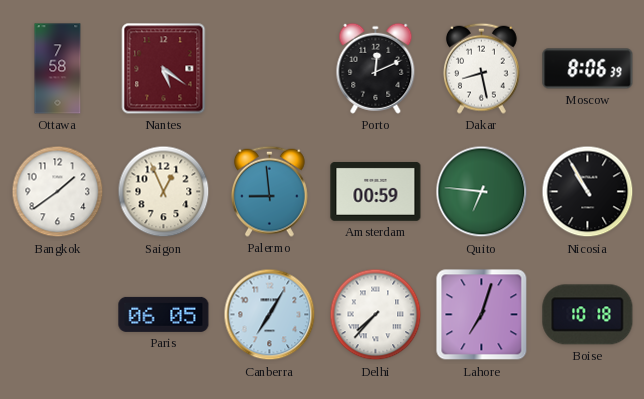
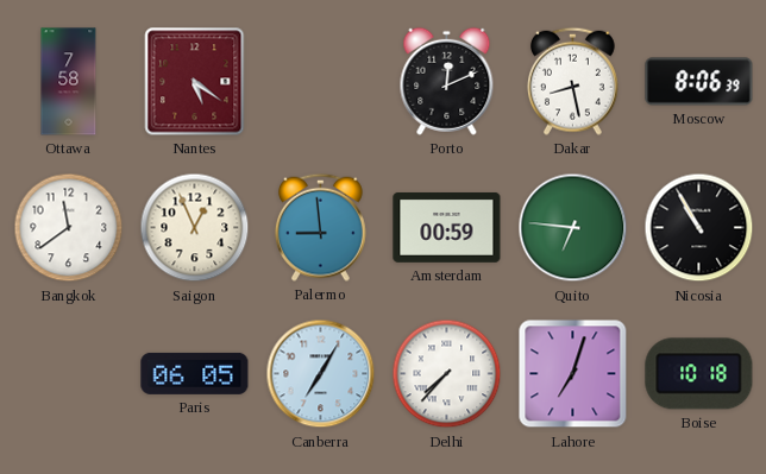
Bangkok: 1:39 -> 11:39 (69, 228)
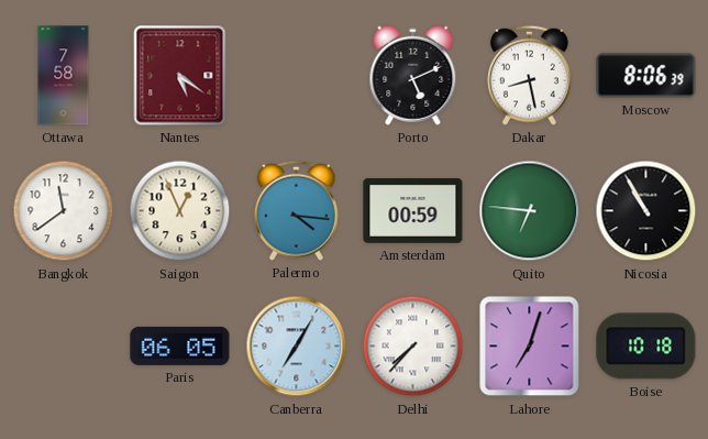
Porto: 12:11 -> 5:11 (413, 75)
Palermo: 8:59 -> 4:16 (296, 210)
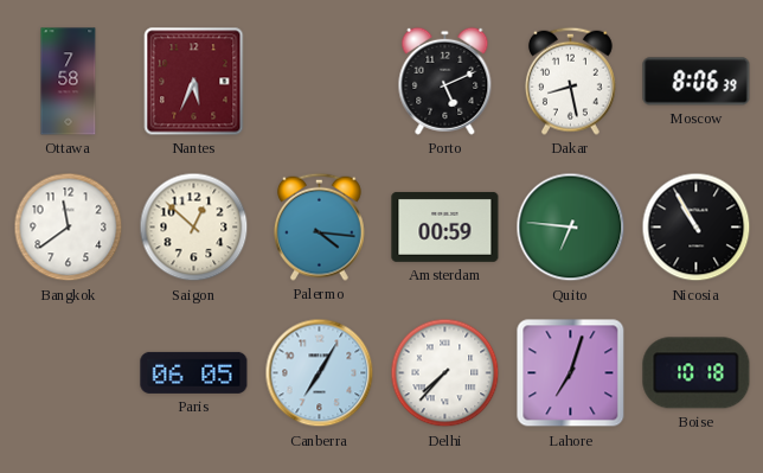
Nantes: 5:21 -> 5:34 (194, 82)
Saigon: 12:56 -> 12:52 (194, 228)
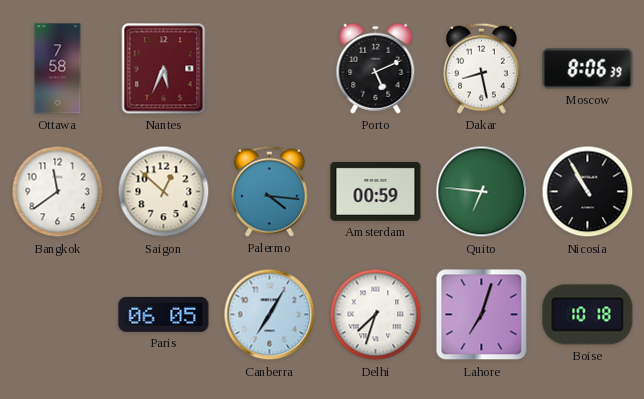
Delhi: 7:37 -> 7:33 (376, 315)
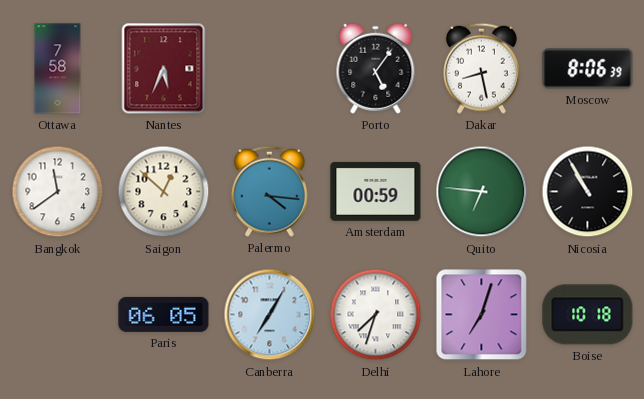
Porto: 5:11 -> 5:06 (376, 68)
